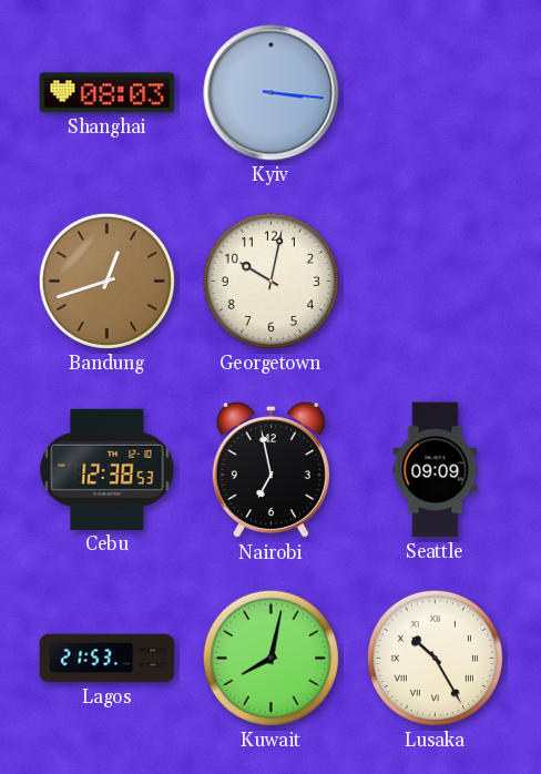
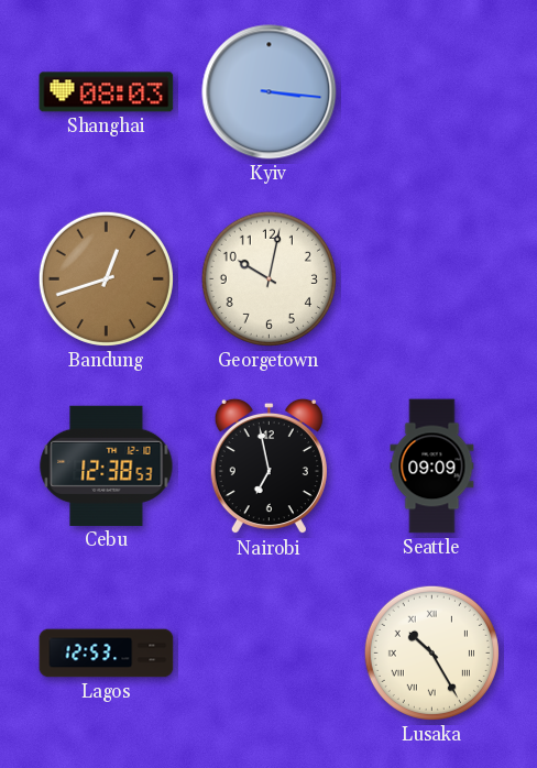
Lagos: 21:53 -> 12:53 (107, 654)
Kuwait: 8:02 -> none (270, 658)
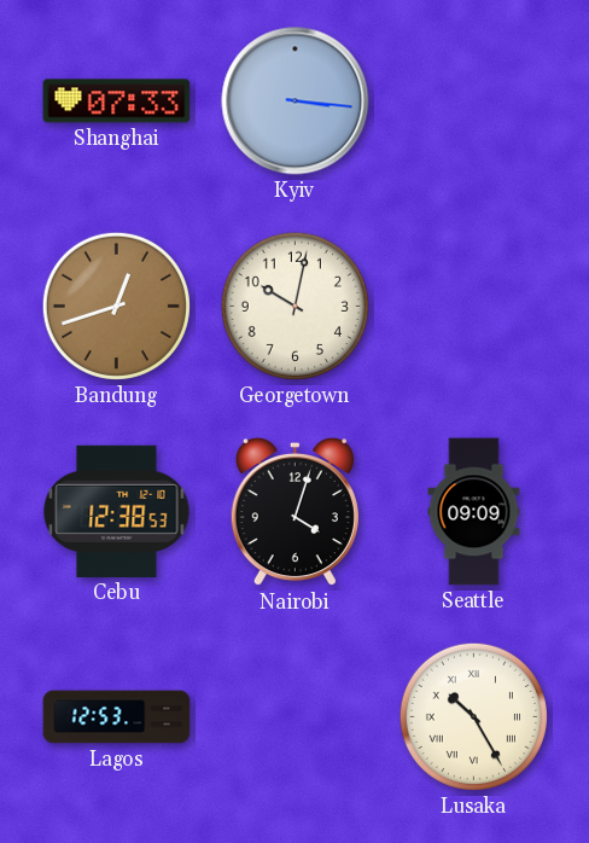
Shanghai: 08:03 -> 07:33 (117, 101)
Nairobi: 6:58 -> 4:03 (294, 512)
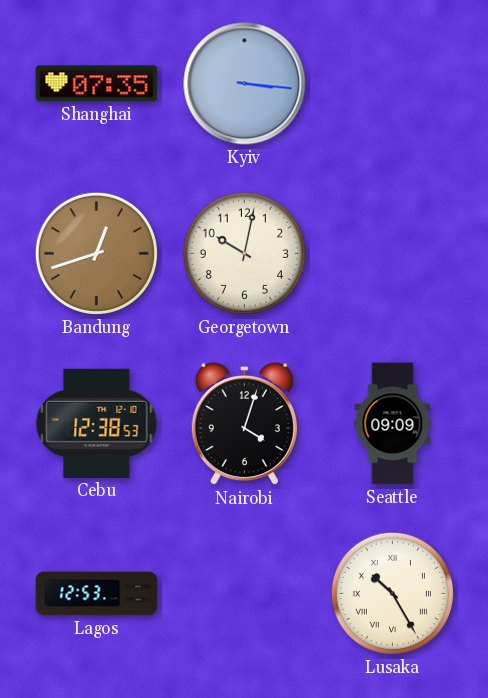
Shanghai: 07:33 -> 07:35 (97, 84)
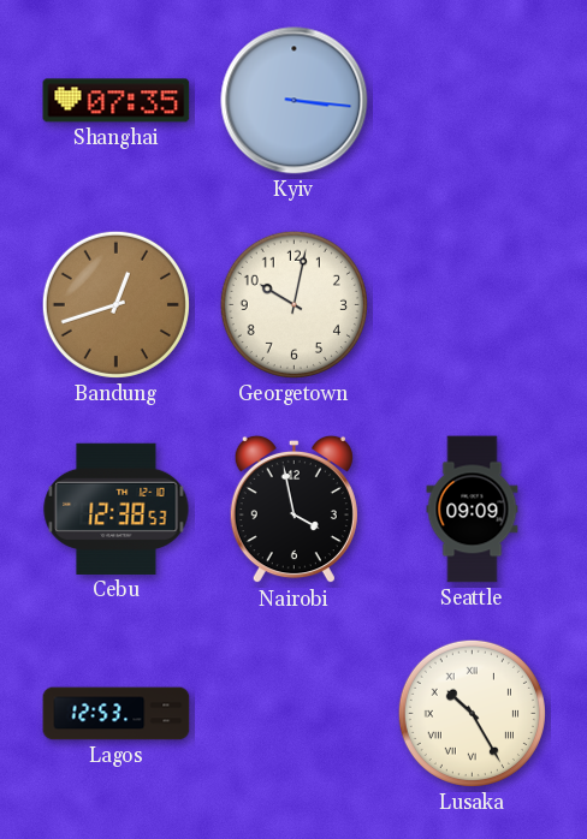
Nairobi: 4:03 -> 3:58 (293, 510)
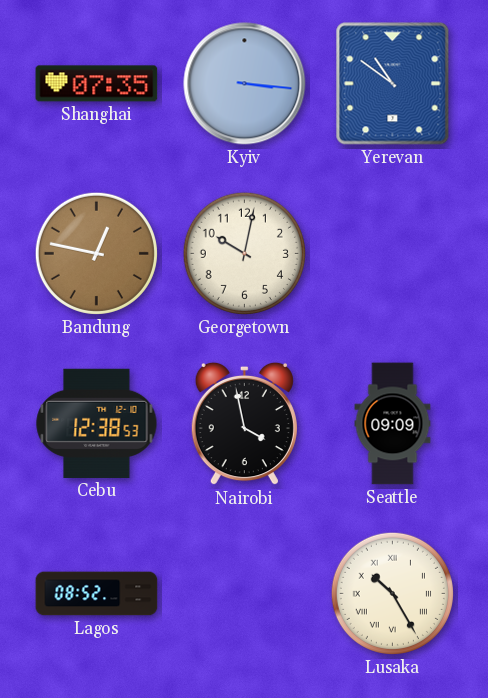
Yerevan: none -> 10:51 (393, 84)
Bandung: 12:42 -> 12:47 (96, 253)
Lagos: 12:53 -> 08:52 (97, 594)
